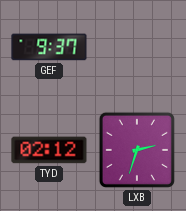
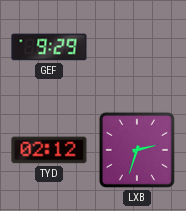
GEF: 9:37 -> 9:29 (49, 47)
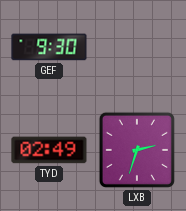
GEF: 9:29 -> 9:30 (49, 47)
TYD: 02:12 -> 02:49 (49, 150)
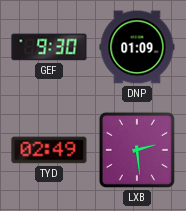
DNP: none -> 01:09 (137, 47)
LXB: 2:33 -> 2:29 (137, 150)
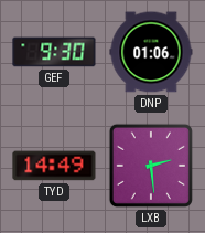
DNP: 01:09 -> 01:06 (151, 52)
TYD: 02:49 -> 14:49 (54, 166)
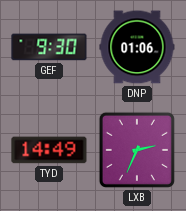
LXB: 2:29 -> 2:34 (137, 150)
